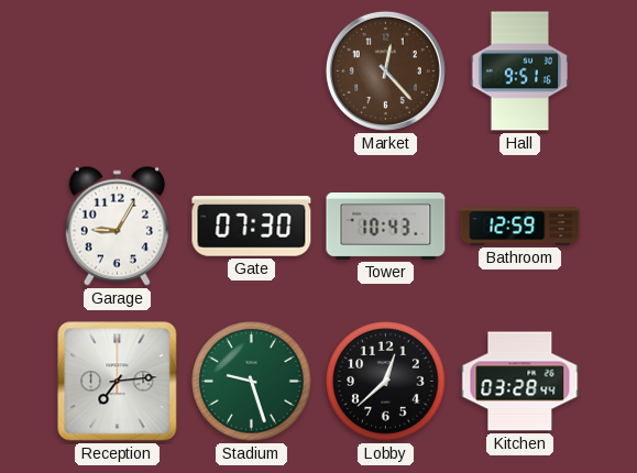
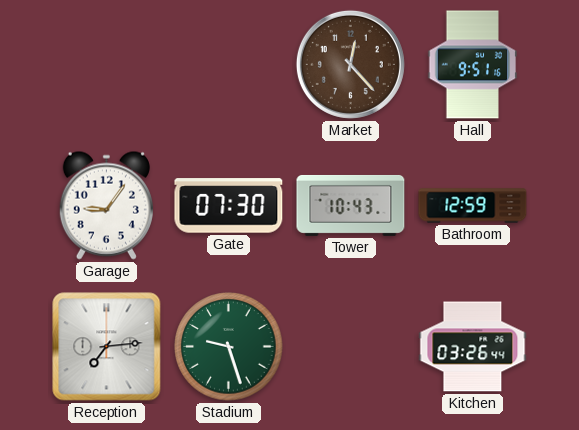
Garage: 9:05 -> 9:06 (106, 205)
Lobby: 12:38 -> none (386, 382)
Kitchen: 03:28 -> 03:26 (473, 347)
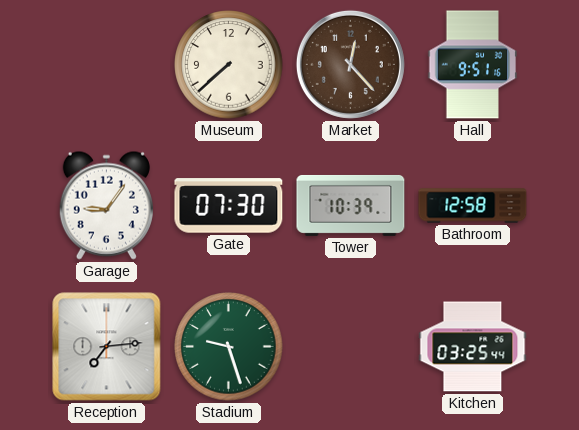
Museum: none -> 7:38 (229, 65)
Tower: 10:43 -> 10:39 (351, 205)
Bathroom: 12:59 -> 12:58 (473, 206)
Kitchen: 03:26 -> 03:25 (473, 347)
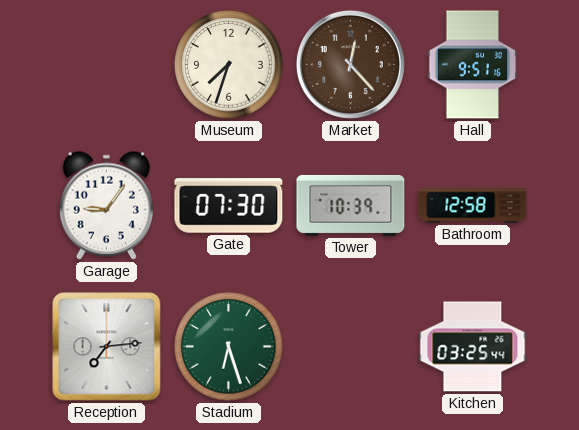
Museum: 7:38 -> 7:33 (229, 65)
Stadium: 9:27 -> 6:27 (229, 347)
